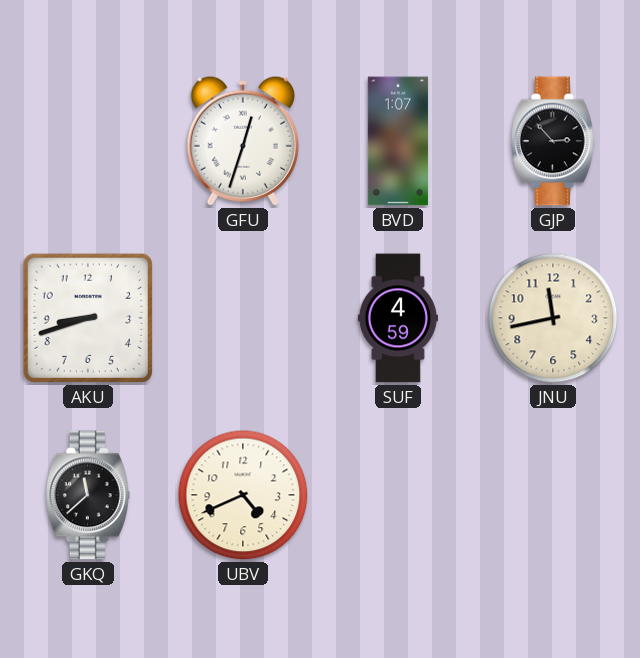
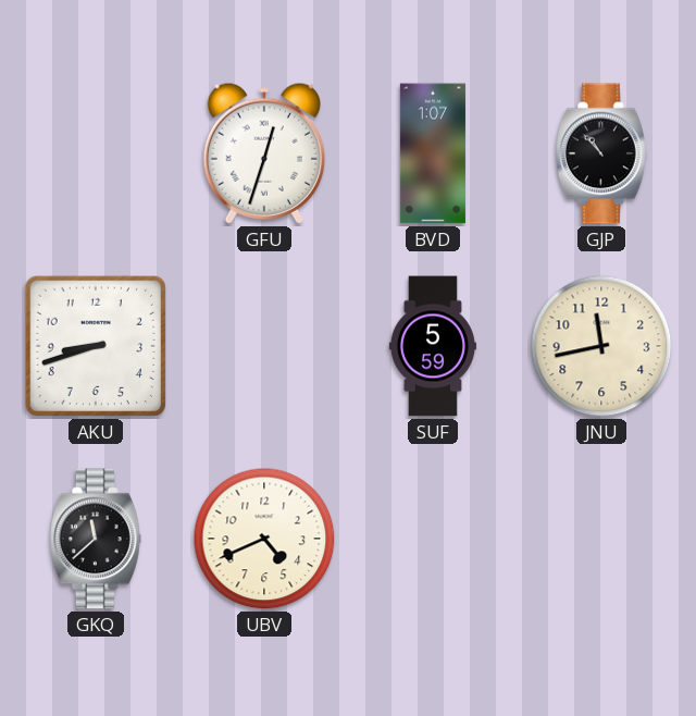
GJP: 2:53 -> 10:53 (602, 153)
SUF: 4:59 -> 5:59 (433, 346)
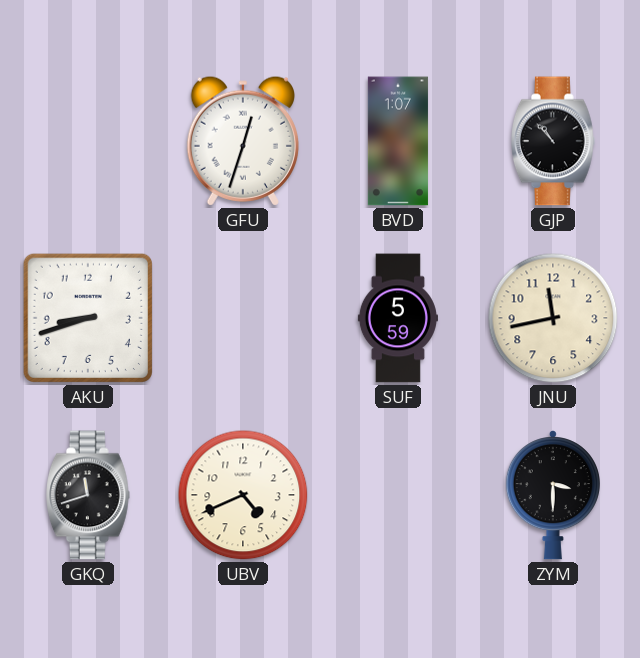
GKQ: 11:38 -> 11:42 (89, 495)
ZYM: none -> 3:30 (553, 495)
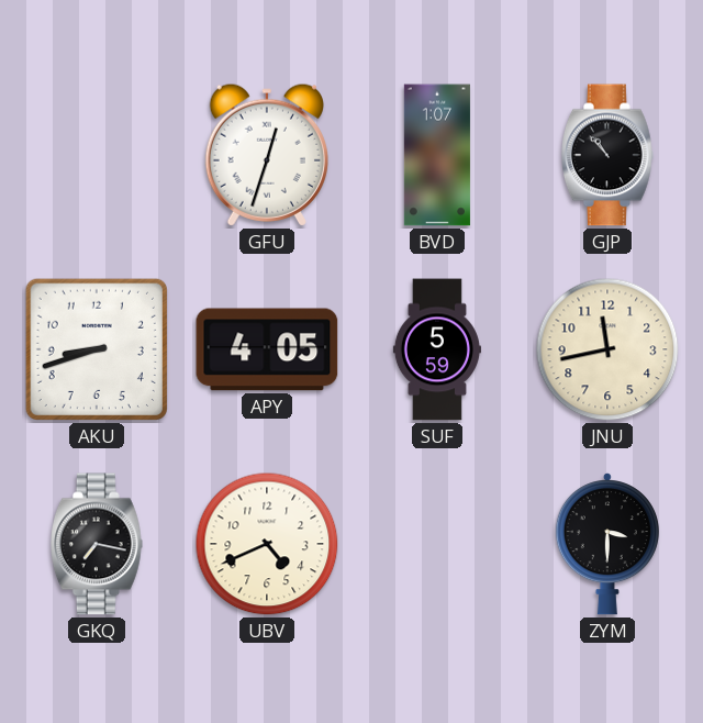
APY: none -> 4:05 (267, 349)
GKQ: 11:42 -> 7:17 (98, 544)
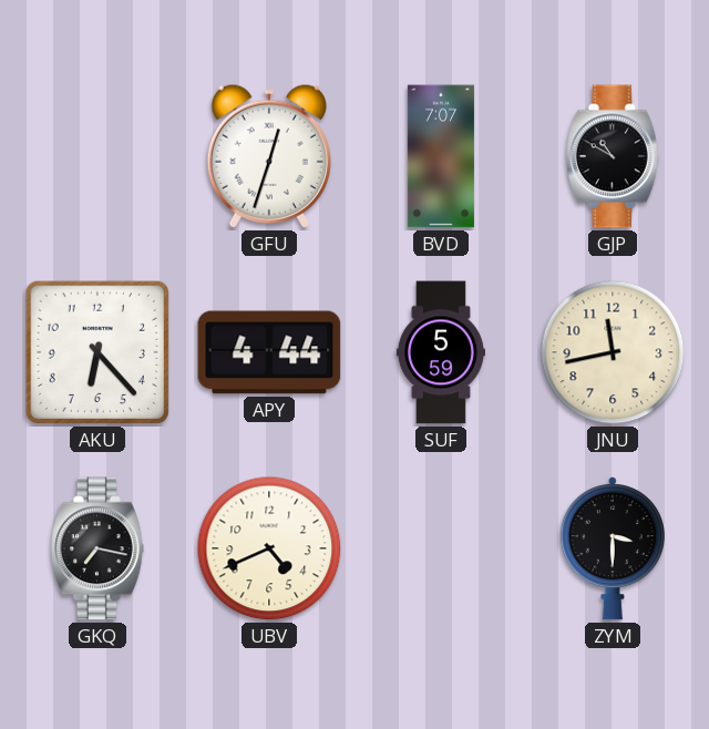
BVD: 1:07 -> 7:07 (441, 156)
GJP: 10:53 -> 10:50 (614, 156)
AKU: 8:42 -> 6:23 (97, 352)
APY: 4:05 -> 4:44 (269, 352)
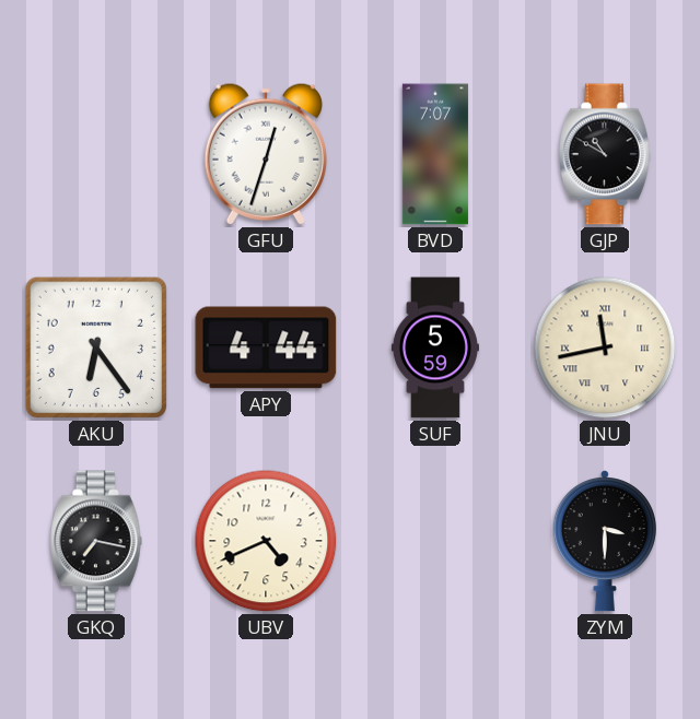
AKU: 6:23 -> 6:24 (96, 347)
JNU numerals: Arabic -> Roman (605, 347)
